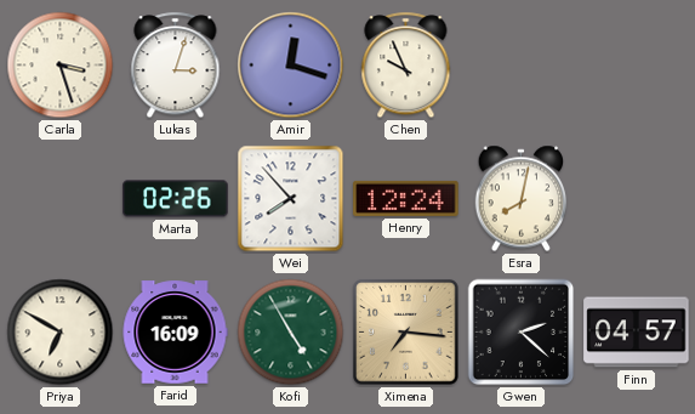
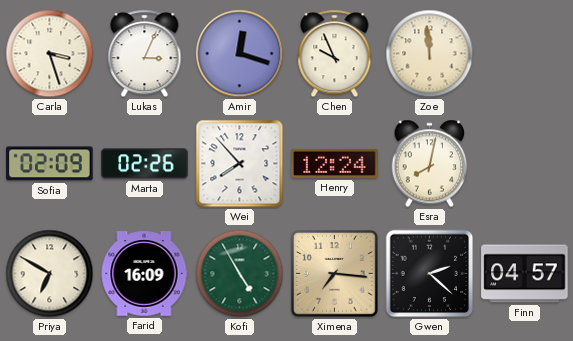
Lukas: 3:03 -> 3:04 (145, 54)
Zoe: none -> 11:59 (430, 54)
Sofia: none -> 02:09 (50, 164)
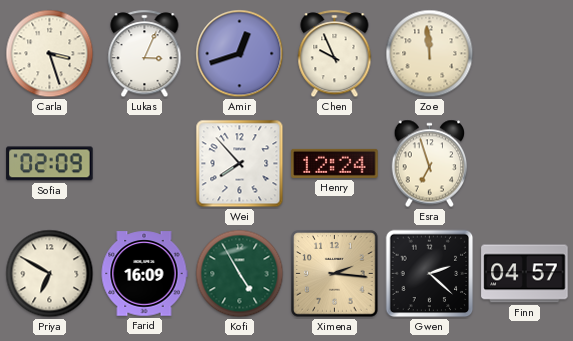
Amir: 12:18 -> 12:42 (240, 54)
Marta: 02:26 -> none (145, 164)
Esra: 8:02 -> 6:57 (430, 164)
Ximena: 7:16 -> 2:16 (335, 274)
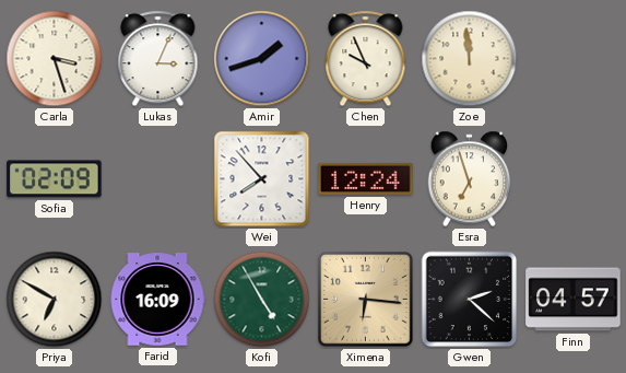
Amir: 12:42 -> 1:42 (262, 59)
Ximena: 2:16 -> 6:16 (366, 300)
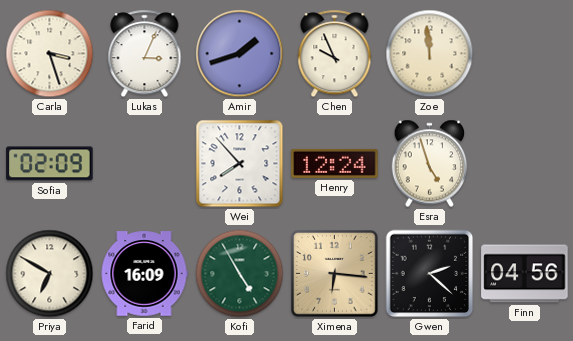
Esra: 6:57 -> 4:57 (430, 164)
Finn: 04:57 -> 04:56 (525, 274)
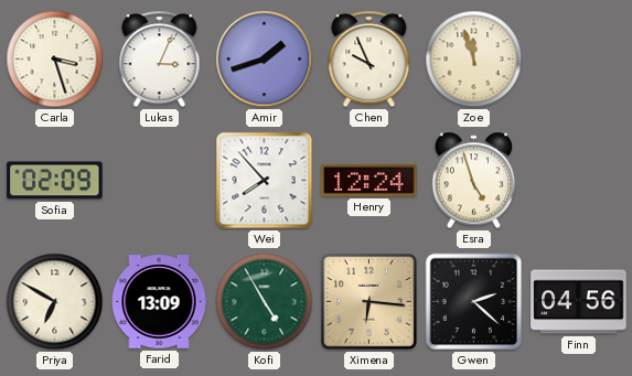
Zoe: 11:59 -> 11:57 (474, 60)
Farid: 16:09 -> 13:09 (159, 302)
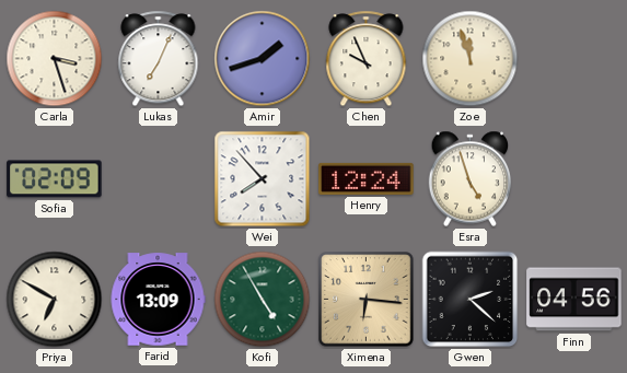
Lukas: 3:04 -> 7:04 (159, 59)
